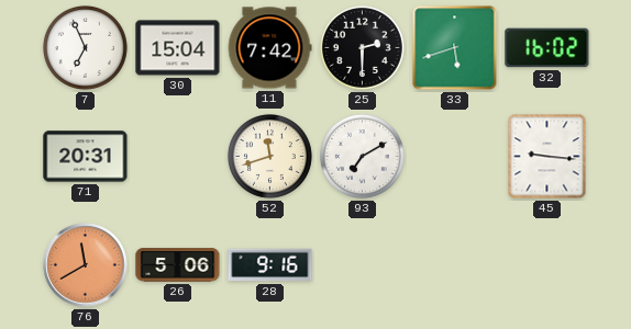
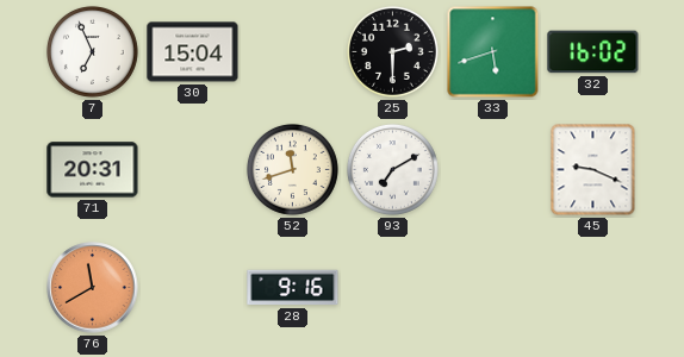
11: 7:42 -> none (269, 48)
45: 9:16 -> 9:19 (593, 170)
26: 5:06 -> none (178, 265)
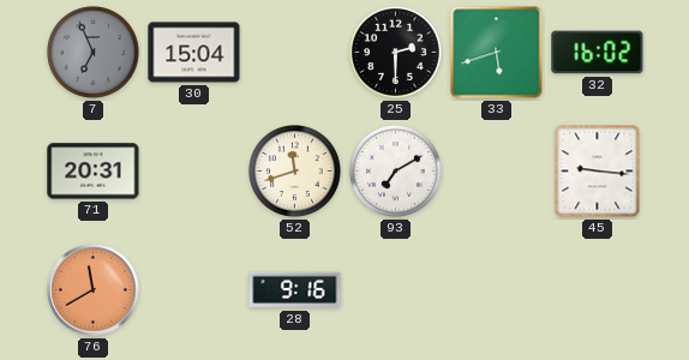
7 dial: white -> grey (92, 52)
45: 9:19 -> 9:16 (598, 172)
